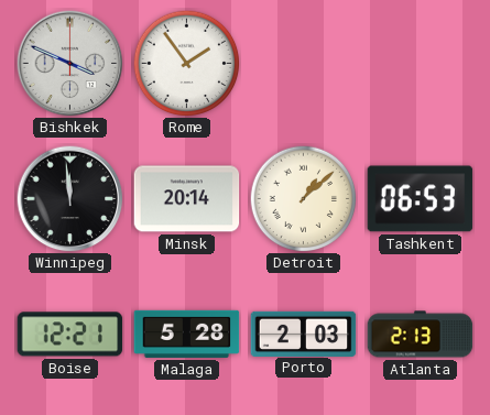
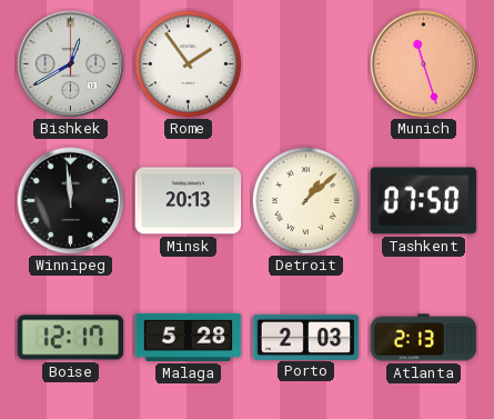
Bishkek: 3:49 -> 12:40 (71, 64)
Munich: none -> 11:27 (424, 64)
Minsk: 20:14 -> 20:13 (189, 201)
Tashkent: 06:53 -> 07:50 (424, 201)
Boise: 12:21 -> 12:17 (71, 338)
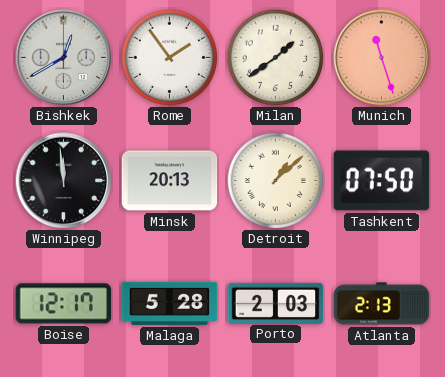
Milan: none -> 1:39 (275, 57)
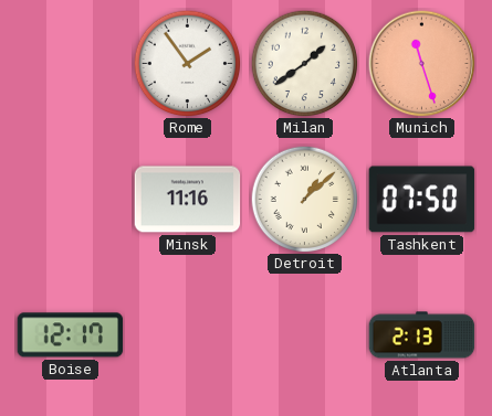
Bishkek: 12:40 -> none (64, 58)
Winnipeg: 11:59 -> none (64, 181)
Minsk: 20:13 -> 11:16 (188, 200)
Malaga: 5:28 -> none (170, 303)
Porto: 2:03 -> none (276, 303)
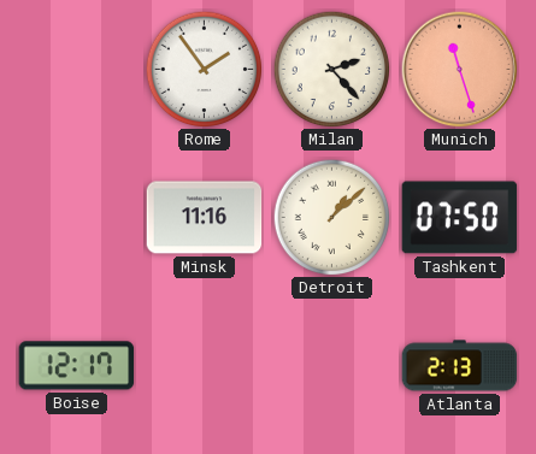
Milan: 1:39 -> 2:23 (331, 69)
